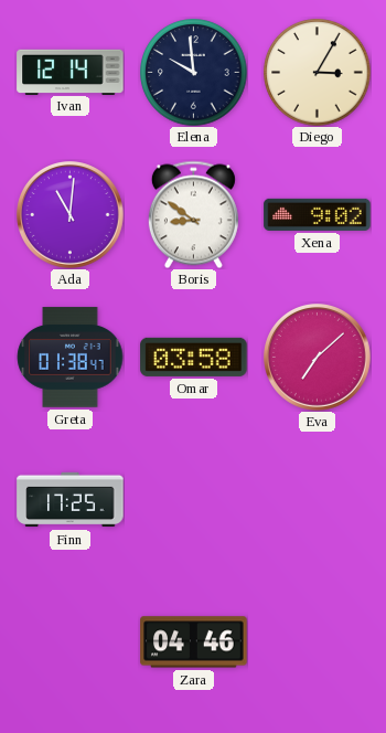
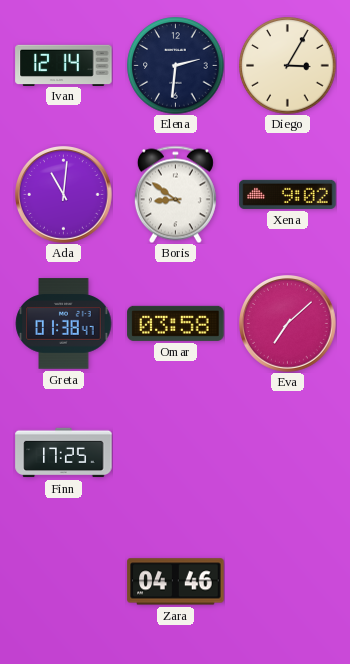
Elena: 9:59 -> 2:31 (176, 66)
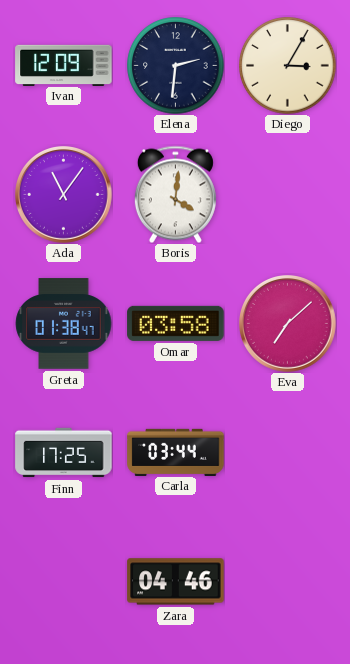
Ivan: 12:14 -> 12:09 (64, 65)
Ada: 11:01 -> 11:06 (64, 195)
Boris: 8:51 -> 4:01 (175, 194)
Xena: 9:02 -> none (288, 194)
Carla: none -> 03:44 (176, 452)
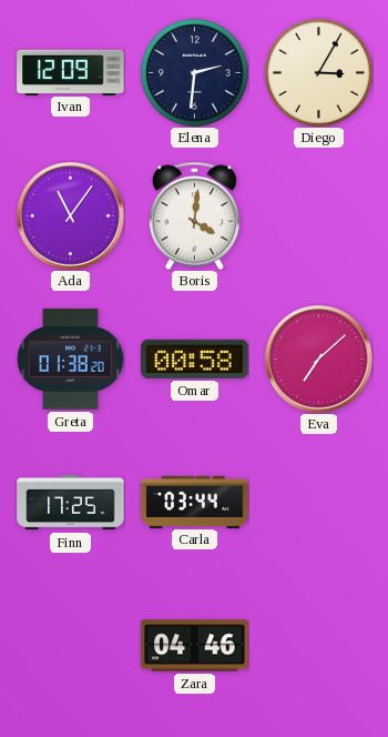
Greta: 01:38:47 -> 01:38:20 (70, 360)
Omar: 03:58 -> 00:58 (195, 359)
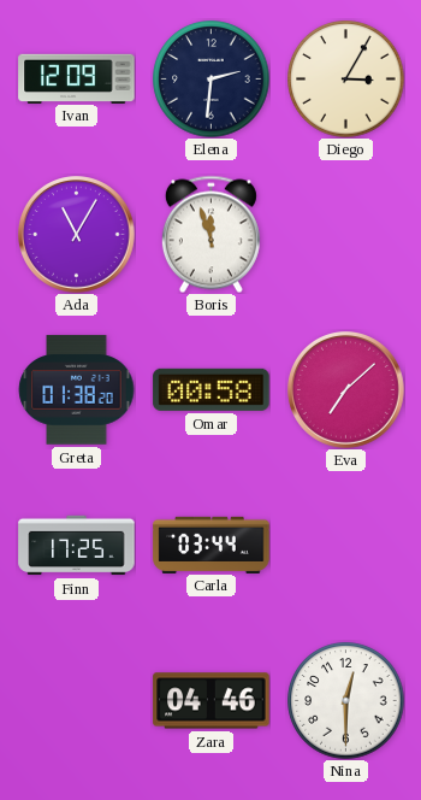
Ada: 11:06 -> 11:05 (77, 235)
Boris: 4:01 -> 11:57 (210, 234)
Nina: none -> 12:30 (346, 701)
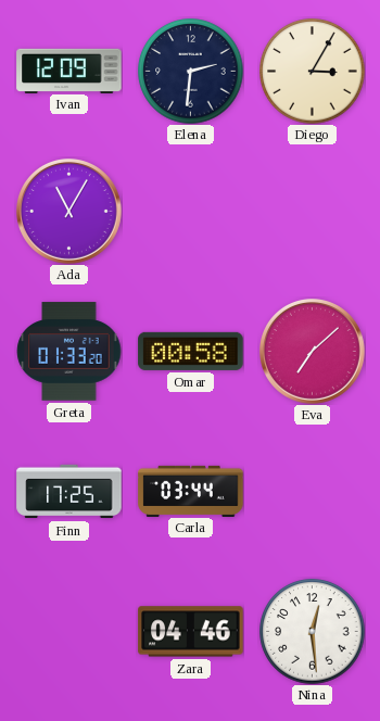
Boris: 11:57 -> none (210, 234)
Greta: 01:38 -> 01:33 (68, 352)
Nina: 12:30 -> 12:29 (313, 632)
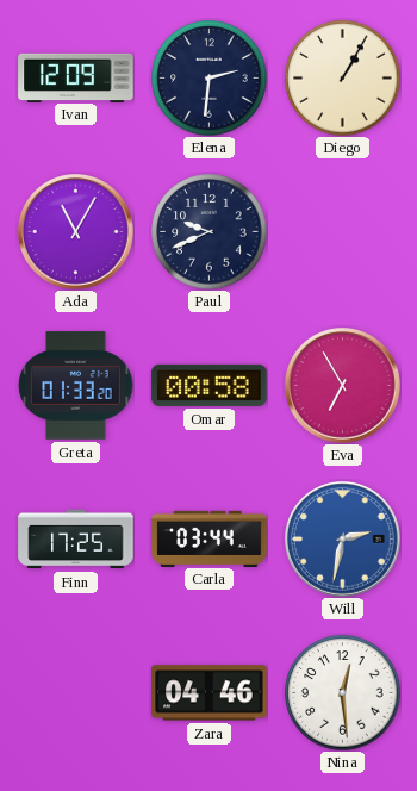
Diego: 3:05 -> 1:05 (343, 79)
Paul: none -> 9:41 (210, 232)
Eva: 7:08 -> 6:55 (343, 386)
Will: none -> 2:32 (343, 540)
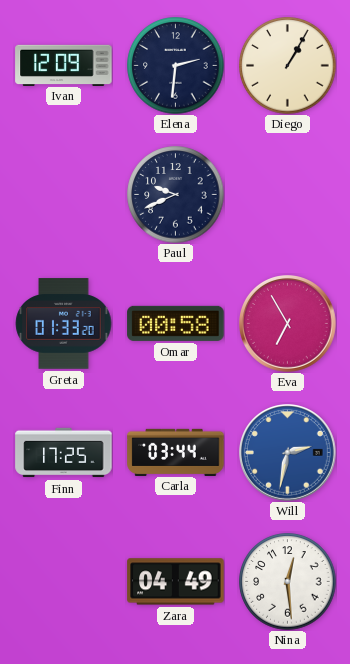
Ada: 11:05 -> none (76, 232)
Zara: 04:46 -> 04:49 (176, 582)
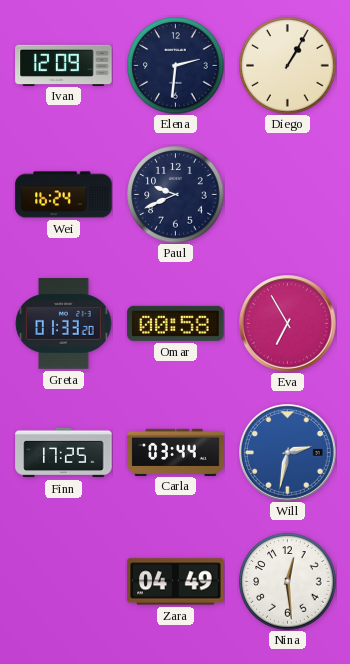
Wei: none -> 16:24 (64, 195)
